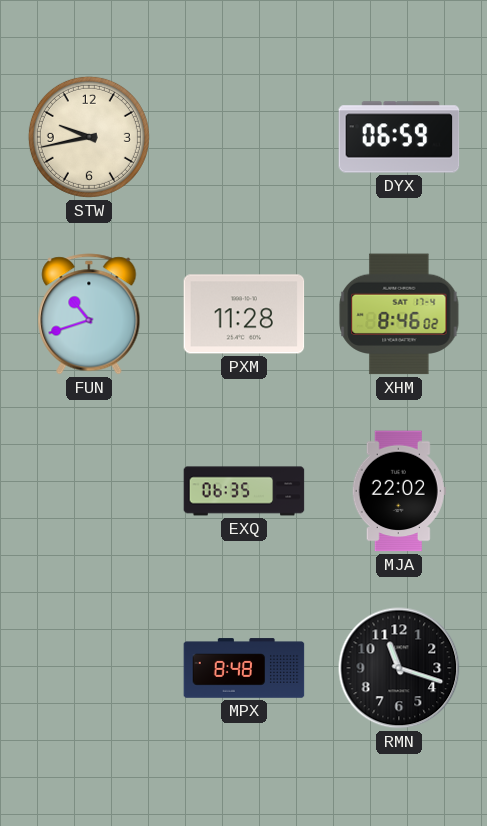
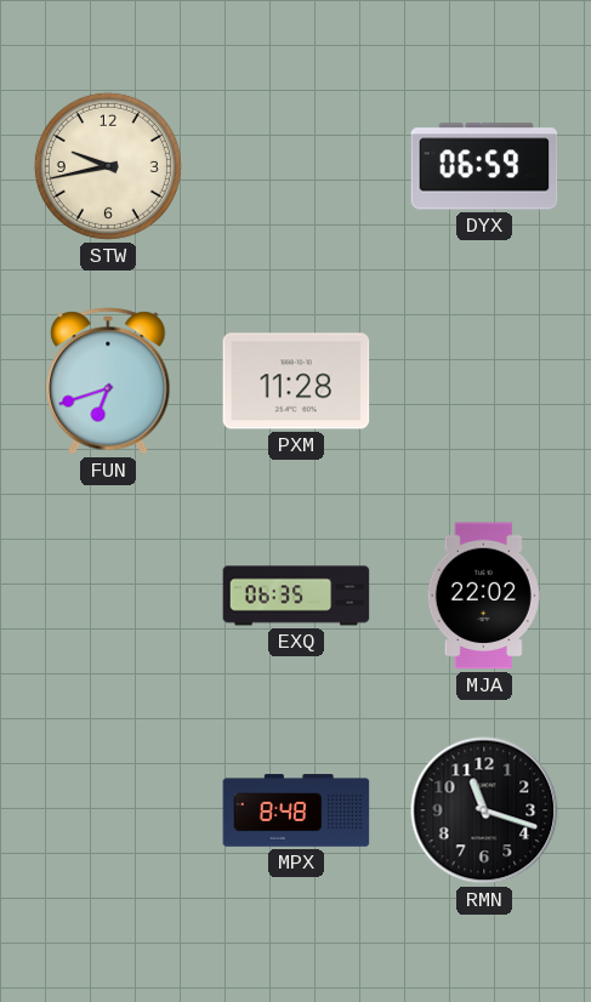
FUN: 10:42 -> 6:42 (108, 381)
XHM: 8:46 -> none (399, 314)
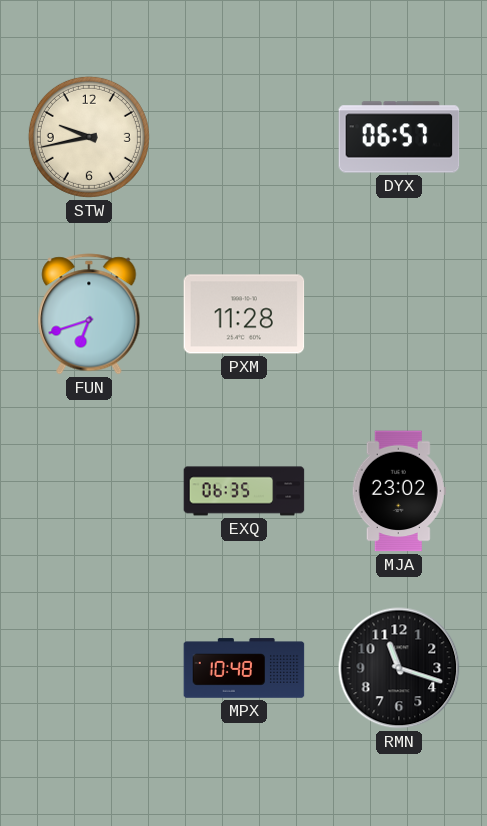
DYX: 06:59 -> 06:57 (399, 137)
MJA: 22:02 -> 23:02 (399, 491)
MPX: 8:48 -> 10:48 (244, 668)
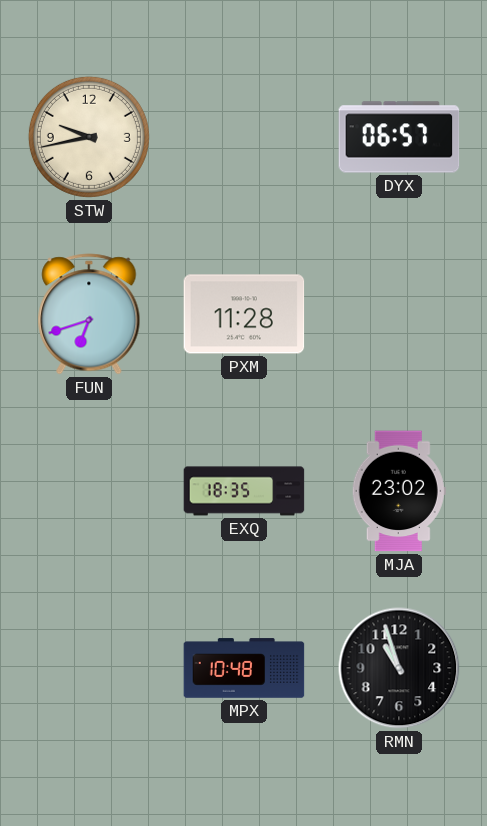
EXQ: 06:35 -> 18:35 (244, 491)
RMN: 11:18 -> 10:57 (399, 668)
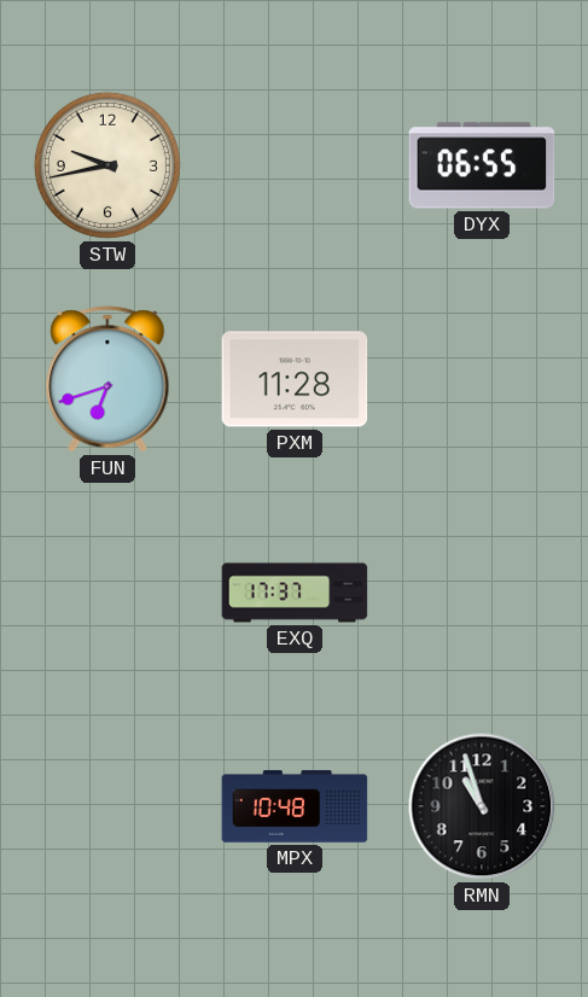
DYX: 06:57 -> 06:55 (482, 165)
EXQ: 18:35 -> 17:37 (295, 593)
MJA: 23:02 -> none (399, 491)
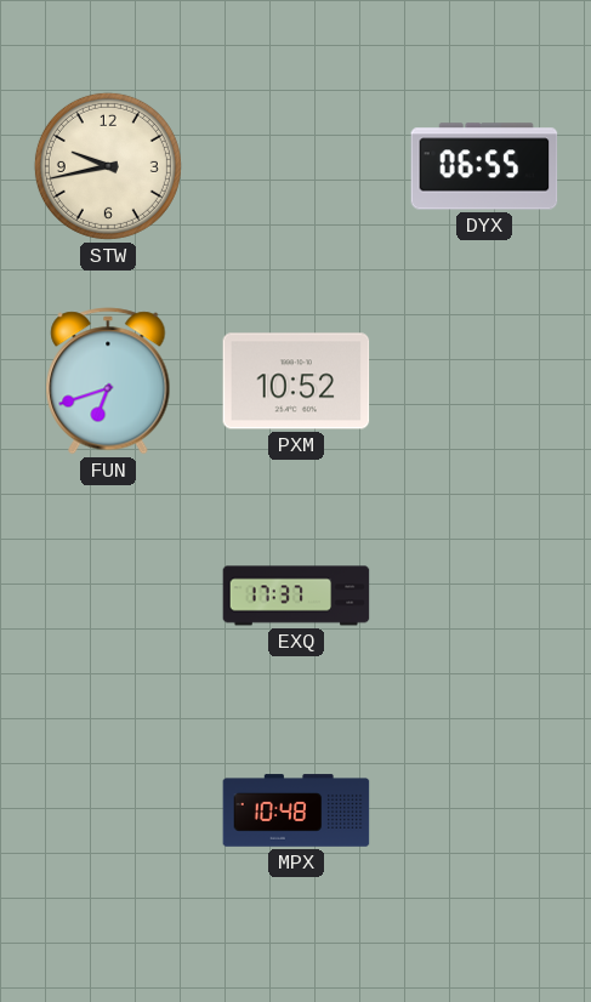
PXM: 11:28 -> 10:52 (296, 381)
RMN: 10:57 -> none (482, 806)
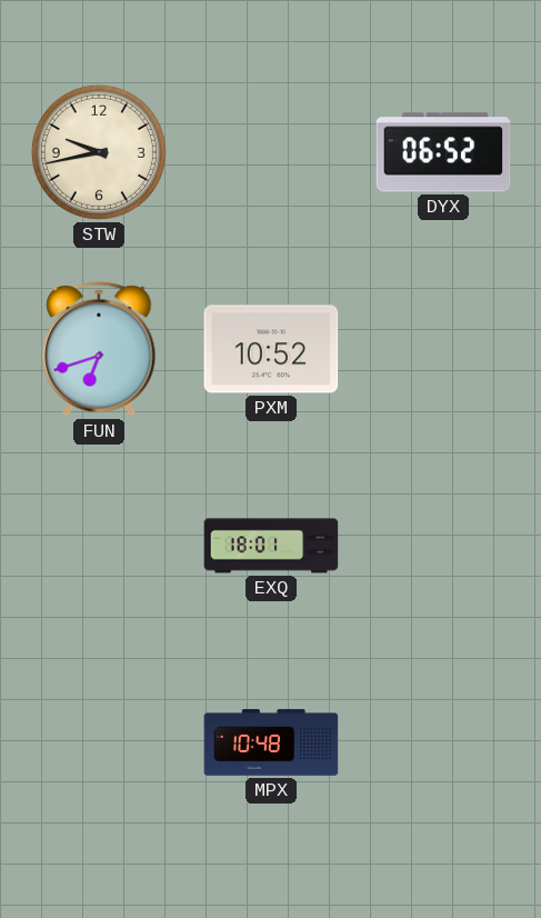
DYX: 06:55 -> 06:52 (443, 152)
EXQ: 17:37 -> 18:01 (271, 546)
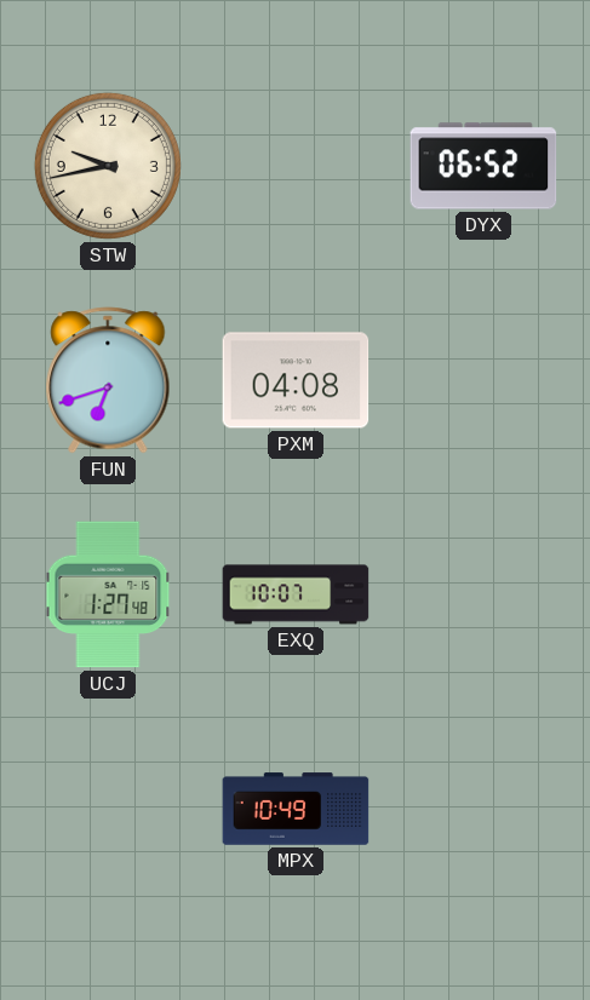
PXM: 10:52 -> 04:08 (296, 380)
UCJ: none -> 1:27 (108, 594)
EXQ: 18:01 -> 10:07 (296, 594)
MPX: 10:48 -> 10:49 (296, 809)
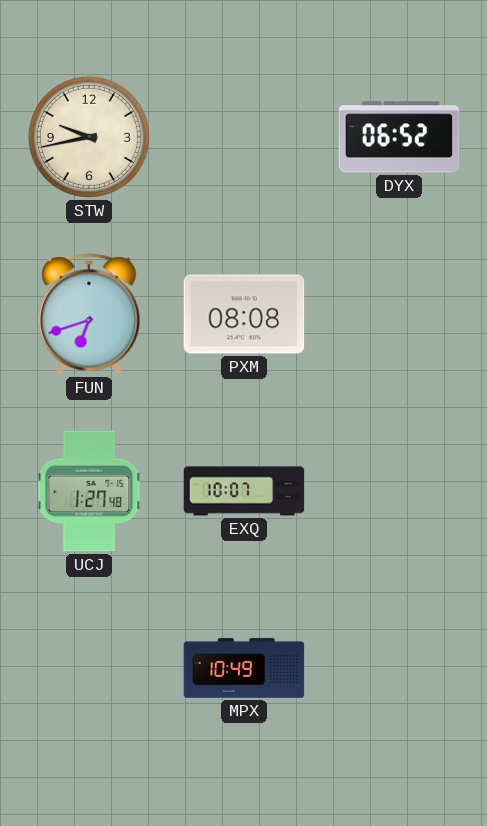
PXM: 04:08 -> 08:08 (244, 314)
